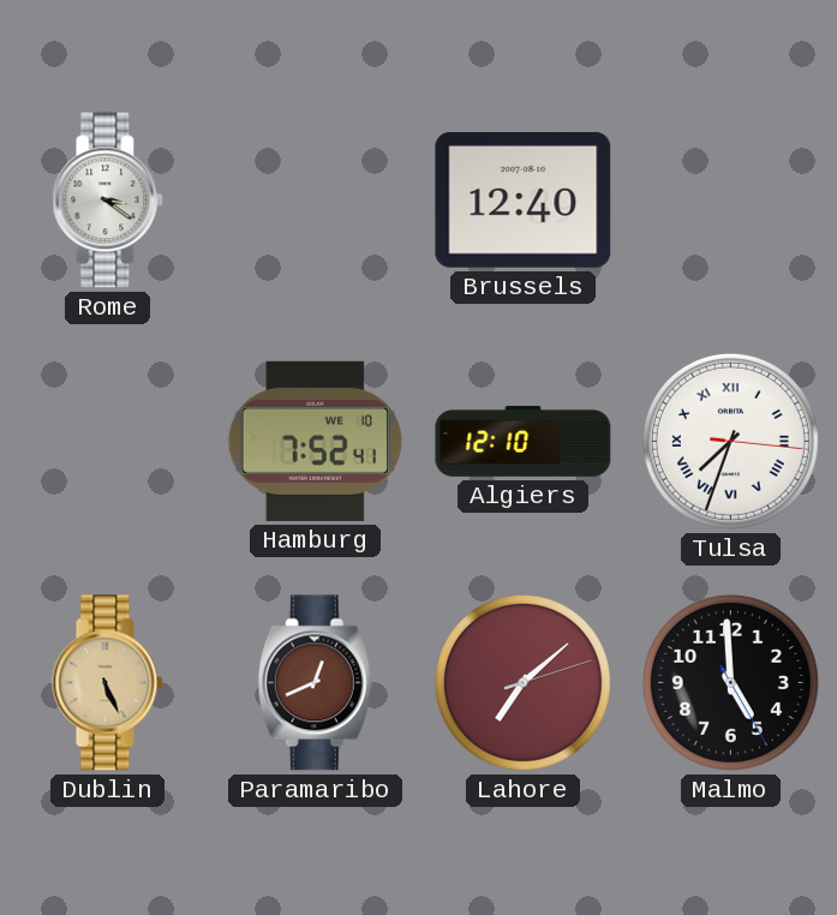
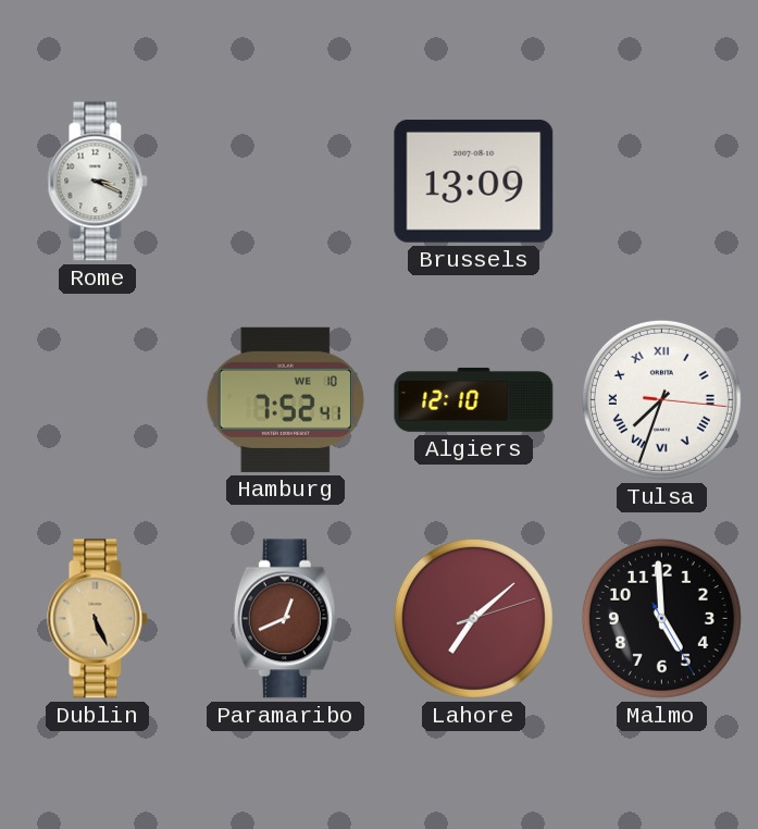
Rome: 3:21 -> 3:19 (98, 182)
Brussels: 12:40 -> 13:09 (474, 181)
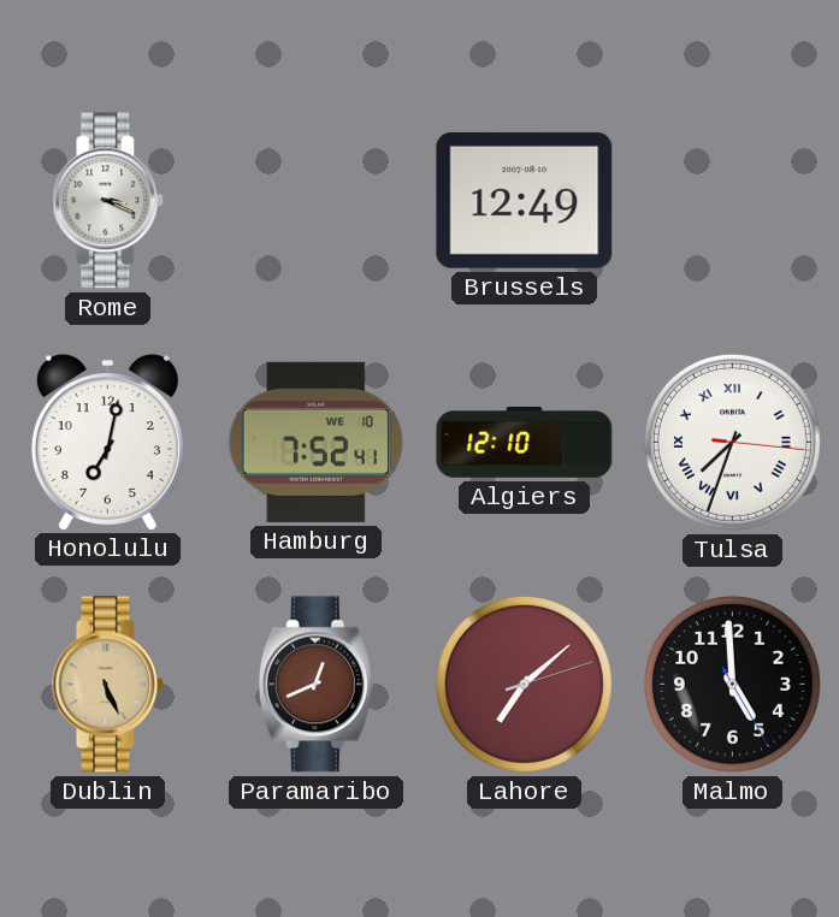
Brussels: 13:09 -> 12:49 (525, 200)
Honolulu: none -> 7:02 (107, 442)
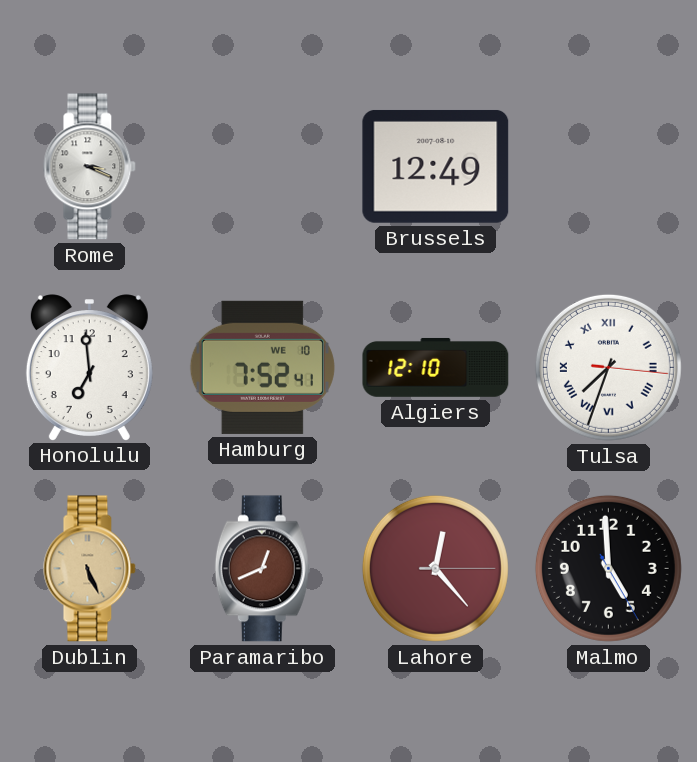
Honolulu: 7:02 -> 6:59 (89, 367)
Lahore: 7:08 -> 12:23 (435, 568)
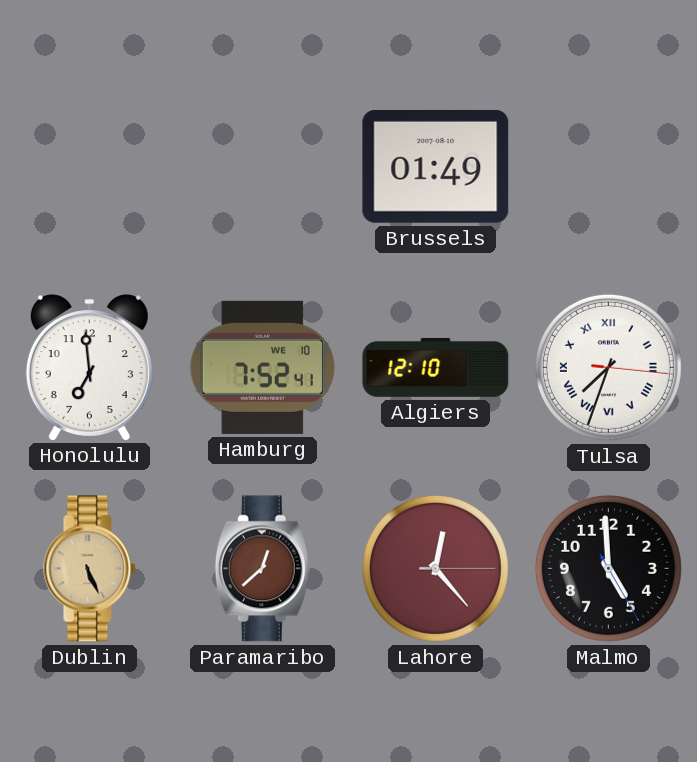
Rome: 3:19 -> none (90, 167)
Brussels: 12:49 -> 01:49 (436, 166)
Paramaribo: 12:41 -> 12:38 (262, 569)
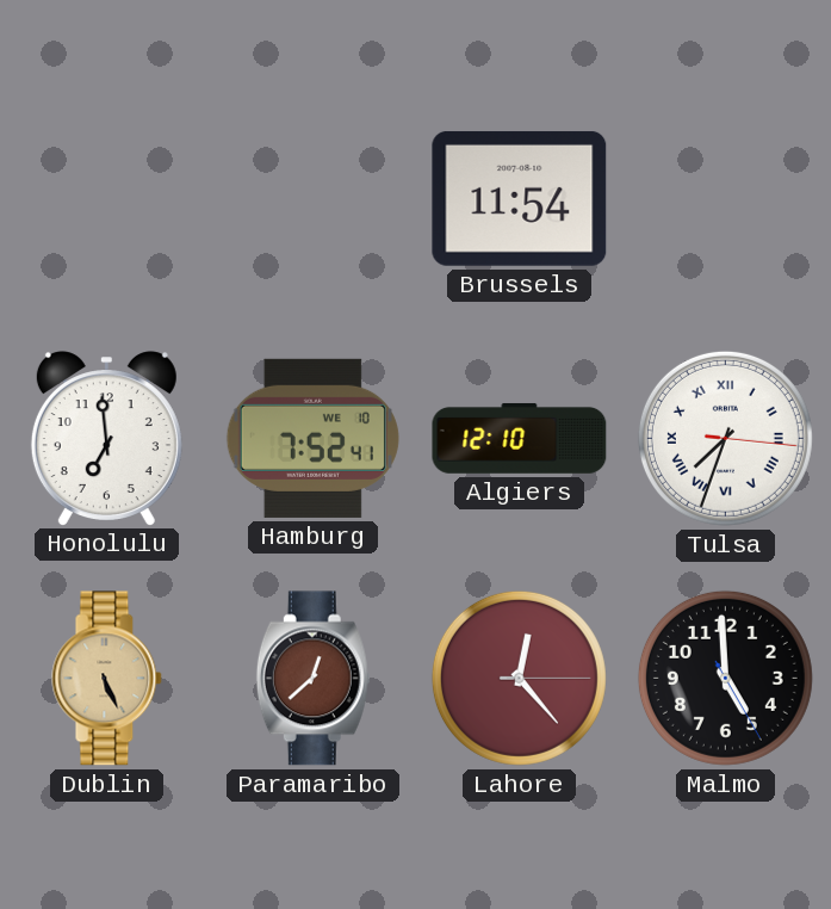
Brussels: 01:49 -> 11:54 (520, 198)
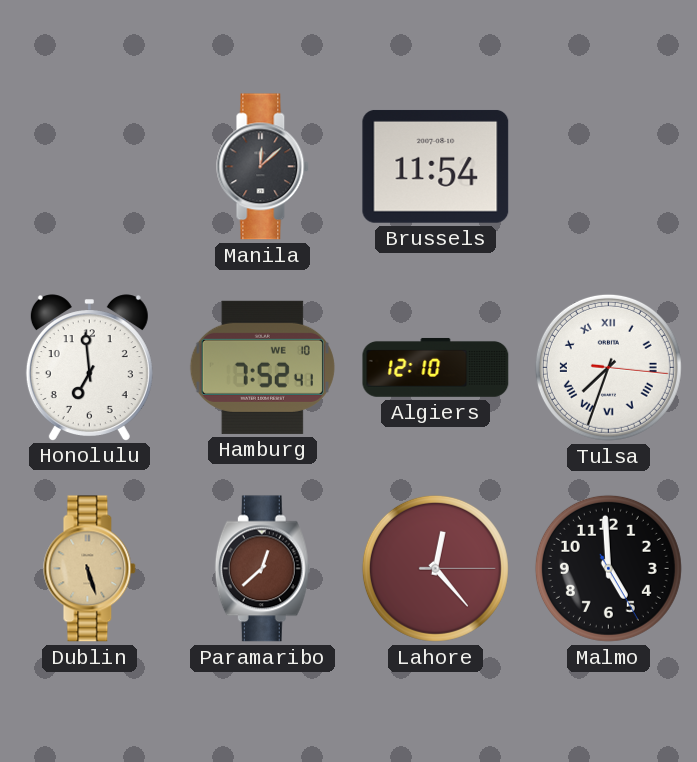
Manila: none -> 12:08 (263, 167)
Dublin: 5:26 -> 5:27 (90, 569)
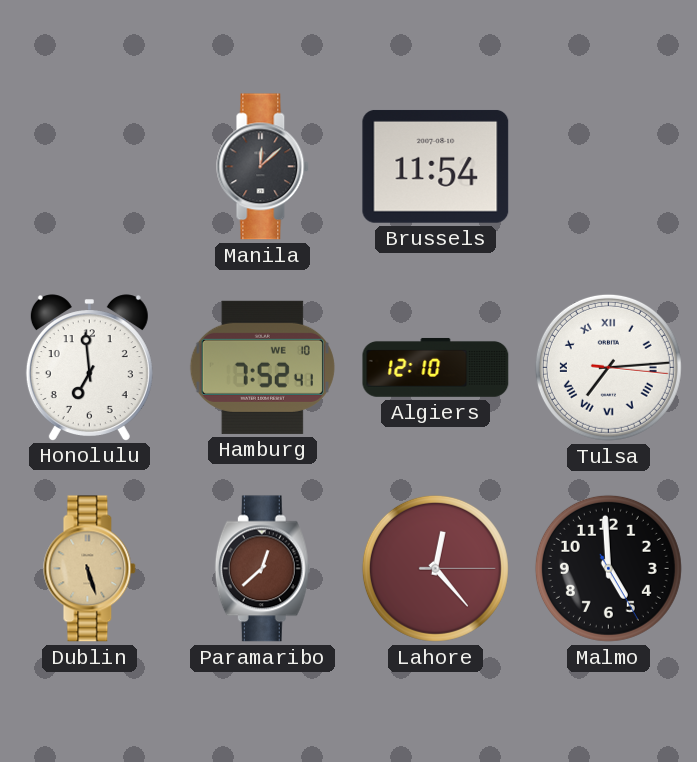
Tulsa: 7:33 -> 7:14 (608, 367)
